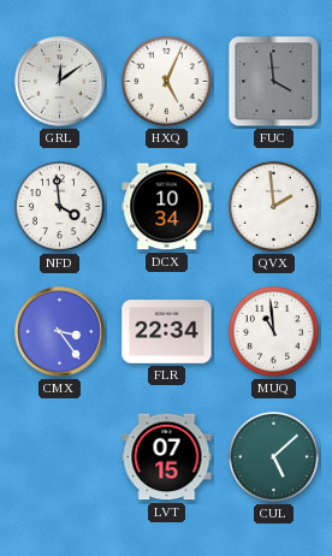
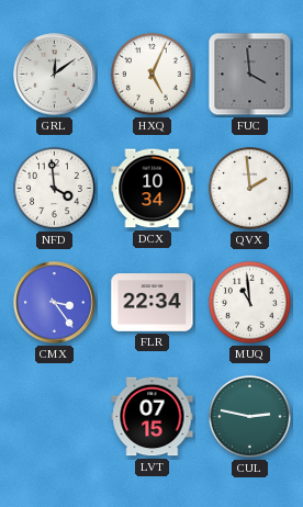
CUL: 5:08 -> 2:47 (249, 416)
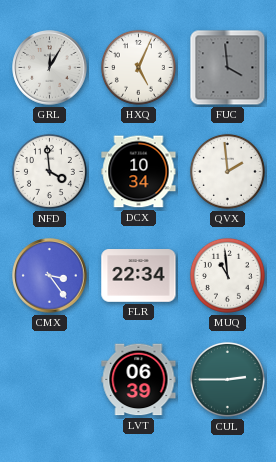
GRL: 12:09 -> 12:05 (50, 68)
LVT: 07:15 -> 06:39 (139, 380)
CUL: 2:47 -> 2:45 (227, 379)
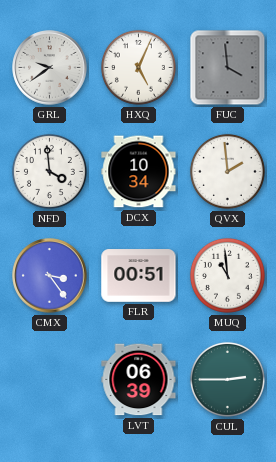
GRL: 12:05 -> 9:39 (50, 68)
FLR: 22:34 -> 00:51 (139, 276)
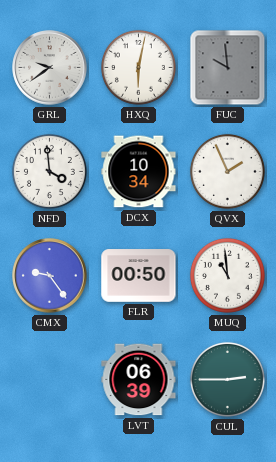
HXQ: 5:04 -> 6:02 (138, 67)
FUC: 3:59 -> 9:59 (228, 68)
QVX: 1:59 -> 1:56 (227, 171)
CMX: 3:24 -> 9:24 (50, 276)
FLR: 00:51 -> 00:50 (139, 276)
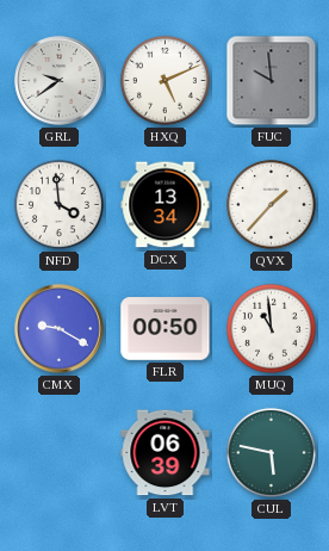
HXQ: 6:02 -> 5:11 (164, 80)
DCX: 10:34 -> 13:34 (166, 205)
QVX: 1:56 -> 1:37 (271, 204)
CMX: 9:24 -> 9:20 (60, 329)
CUL: 2:45 -> 5:47 (271, 452)
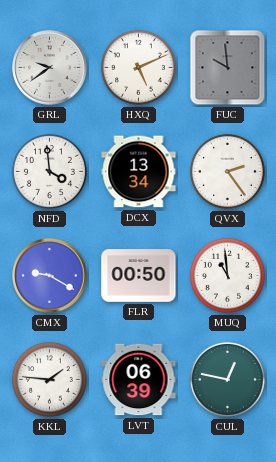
QVX: 1:37 -> 2:24 (227, 171)
KKL: none -> 1:46 (49, 379)
CUL: 5:47 -> 12:47 (227, 379)
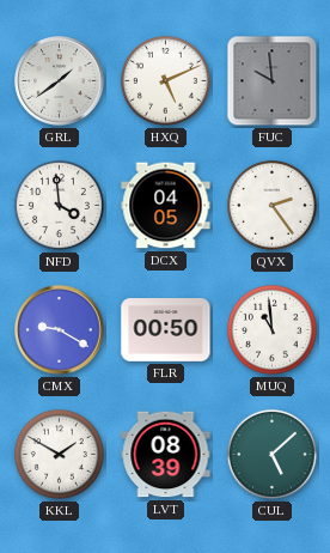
GRL: 9:39 -> 1:39 (60, 81)
DCX: 13:34 -> 04:05 (166, 206)
KKL: 1:46 -> 1:50 (59, 454)
LVT: 06:39 -> 08:39 (166, 455)
CUL: 12:47 -> 5:08 (271, 454)
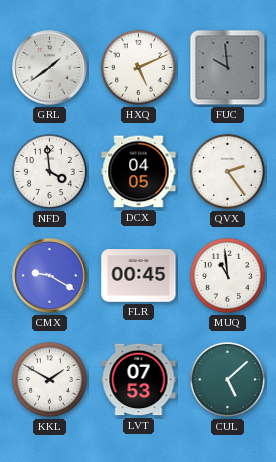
FLR: 00:50 -> 00:45 (139, 276)
LVT: 08:39 -> 07:53 (139, 380)
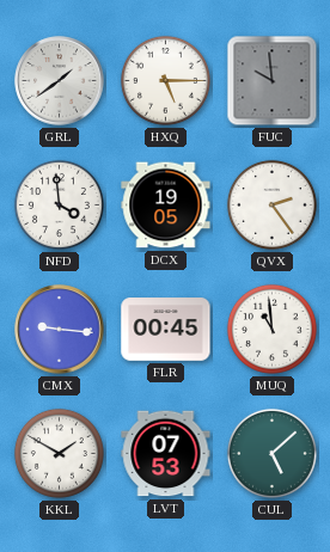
HXQ: 5:11 -> 5:15 (165, 80)
DCX: 04:05 -> 19:05 (166, 206)
CMX: 9:20 -> 9:16 (60, 330)
